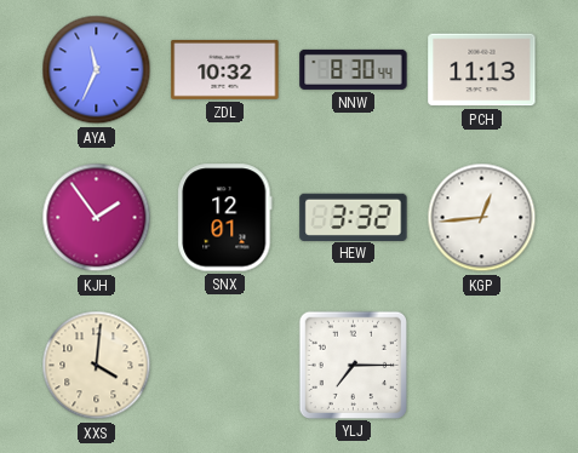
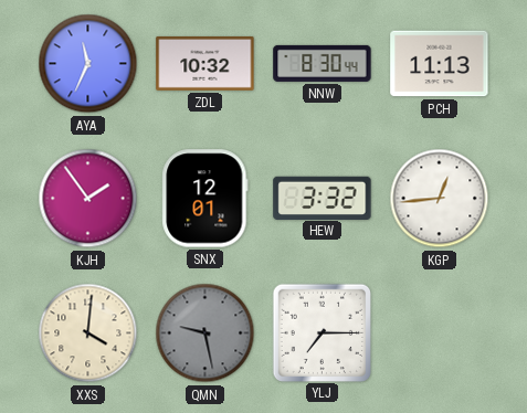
QMN: none -> 9:28 (205, 333)
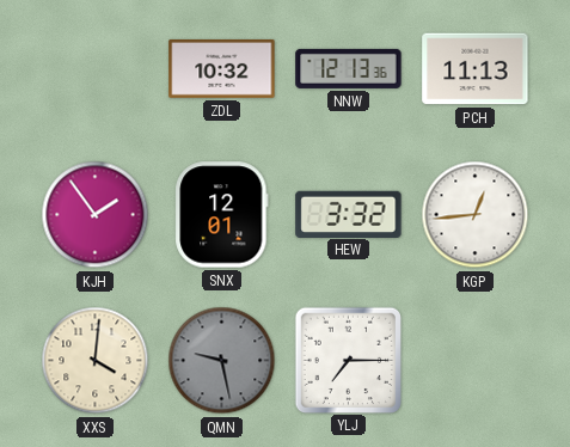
AYA: 11:34 -> none (88, 64)
NNW: 8:30 -> 12:13 (349, 68)
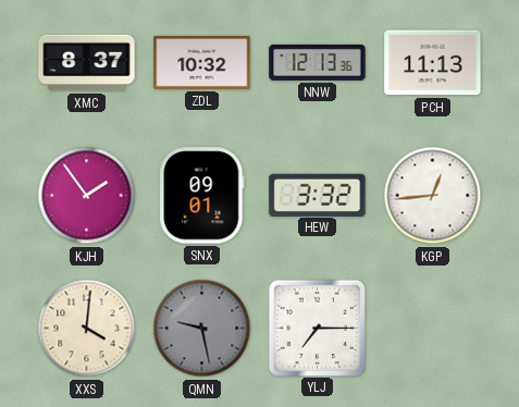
XMC: none -> 8:37 (87, 63)
SNX: 12:01 -> 09:01 (202, 196)
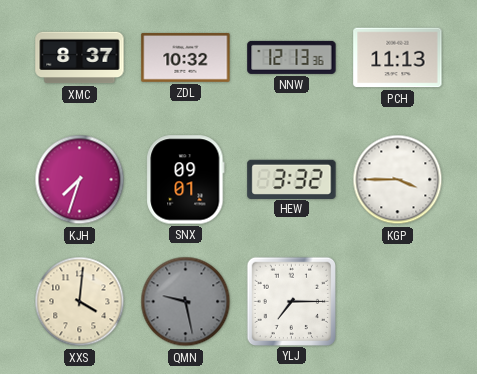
KJH: 1:54 -> 7:33 (80, 180)
KGP: 12:44 -> 3:45 (398, 180)
